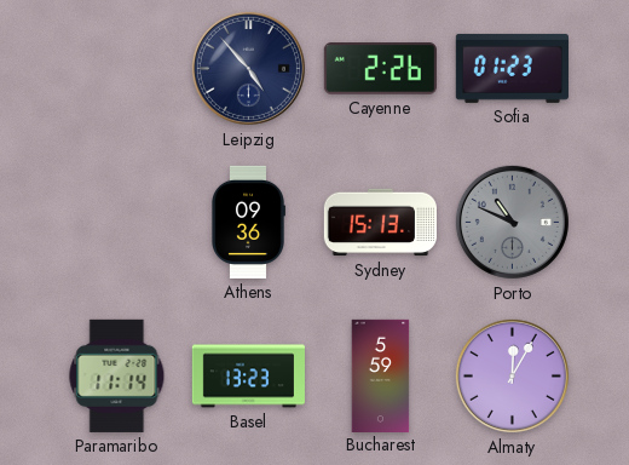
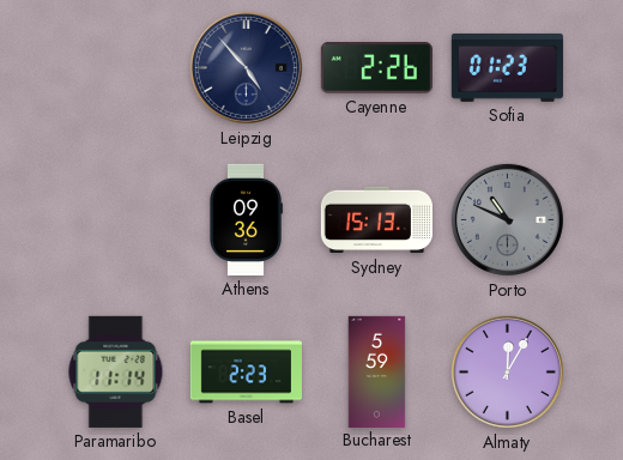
Basel: 13:23 -> 2:23 (246, 373)
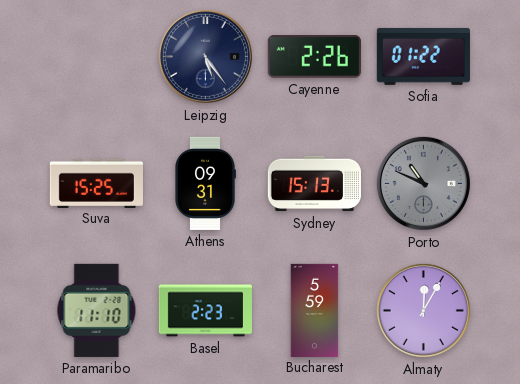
Leipzig: 4:53 -> 5:24 (205, 56)
Sofia: 01:23 -> 01:22 (423, 56)
Suva: none -> 15:25 (96, 183)
Athens: 09:36 -> 09:31 (205, 183)
Paramaribo: 11:14 -> 11:10 (97, 310)
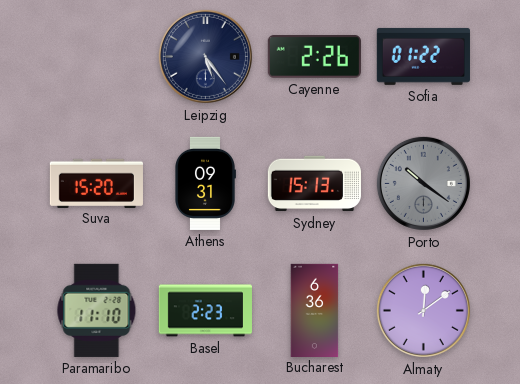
Suva: 15:25 -> 15:20 (96, 183)
Porto: 10:49 -> 10:21 (423, 183)
Bucharest: 5:59 -> 6:36 (315, 310)
Almaty: 12:05 -> 12:09 (423, 310)
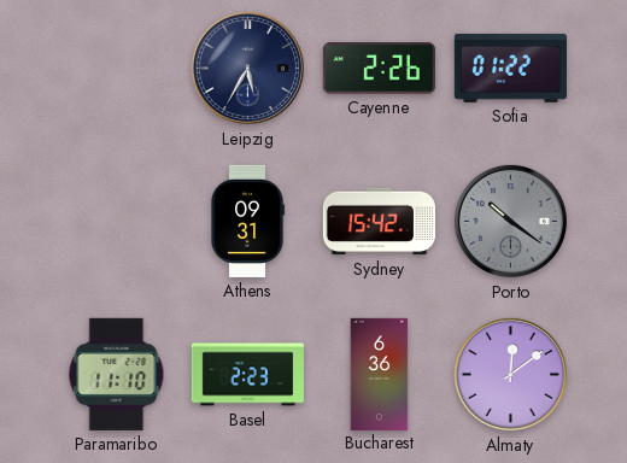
Leipzig: 5:24 -> 5:35 (247, 68)
Suva: 15:20 -> none (96, 183)
Sydney: 15:13 -> 15:42 (379, 222)
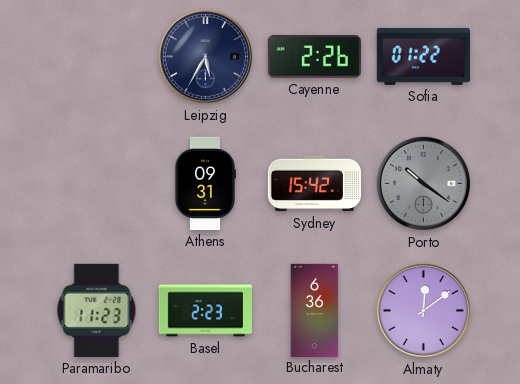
Paramaribo: 11:10 -> 11:23 (97, 310)
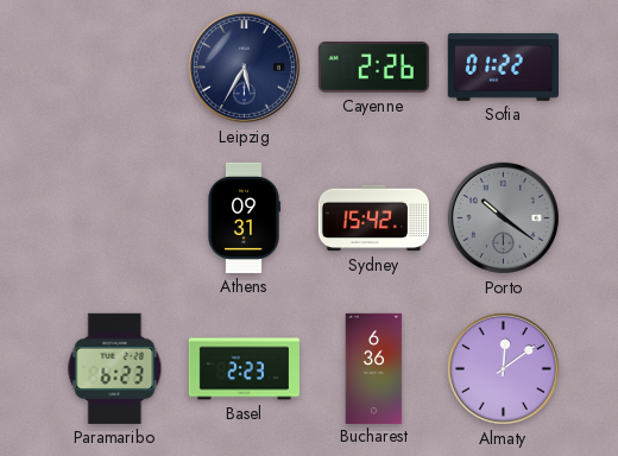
Paramaribo: 11:23 -> 6:23 (115, 368)
